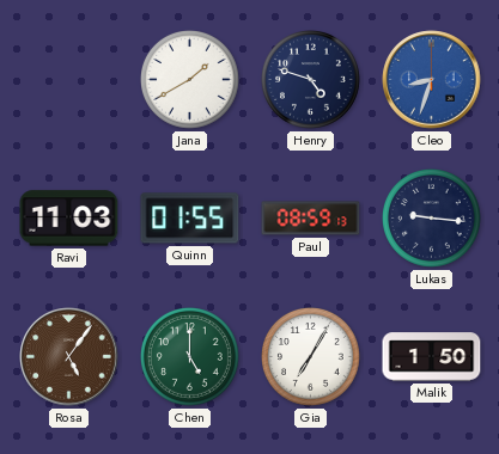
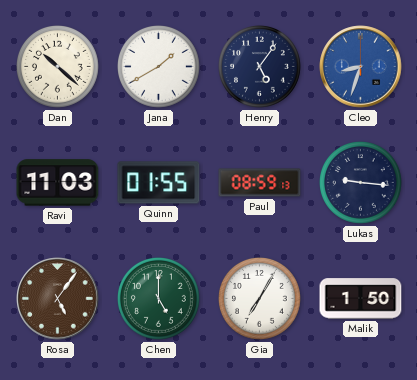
Dan: none -> 10:22 (58, 67)
Henry: 4:48 -> 5:06 (260, 67)
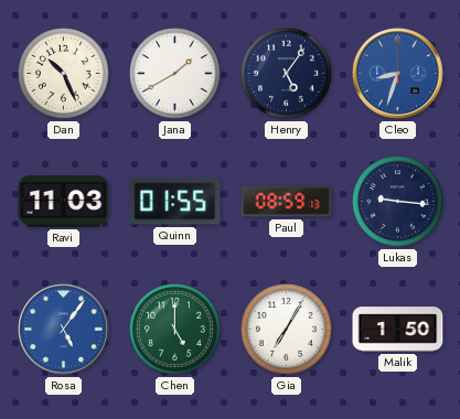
Dan: 10:22 -> 10:26 (64, 74)
Rosa dial: brown -> blue (64, 330)
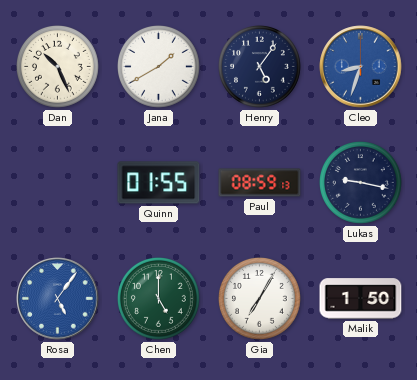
Ravi: 11:03 -> none (64, 202)
Lukas: 9:16 -> 9:17 (361, 183)
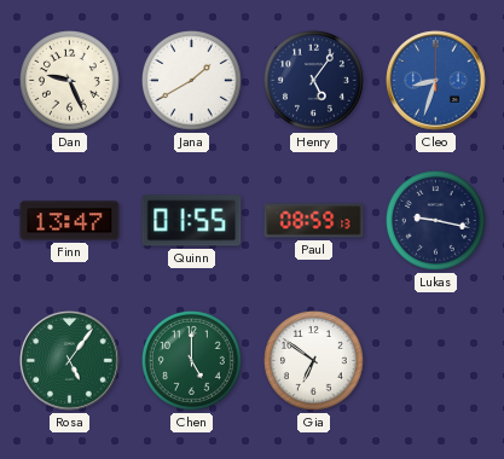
Dan: 10:26 -> 9:26 (70, 81)
Finn: none -> 13:47 (70, 221)
Rosa dial: blue -> green (70, 361)
Gia: 7:05 -> 6:51 (314, 361)
Malik: 1:50 -> none (361, 299)
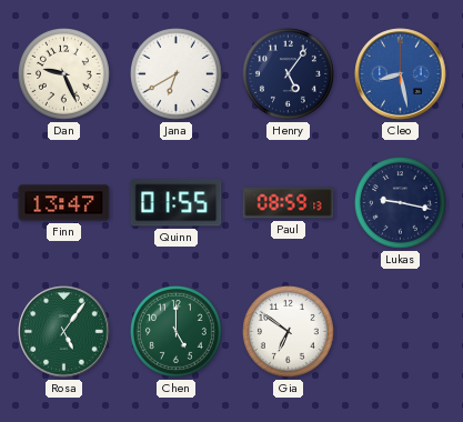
Jana: 1:40 -> 6:40 (177, 74)
Cleo: 8:33 -> 8:28 (401, 74)
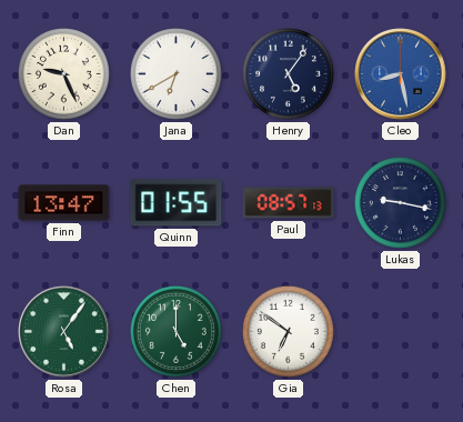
Paul: 08:59 -> 08:57 (289, 203)
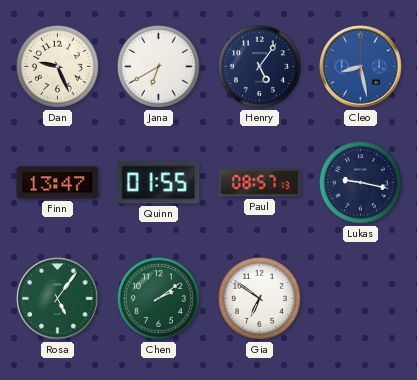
Chen: 5:00 -> 2:09 (159, 299)
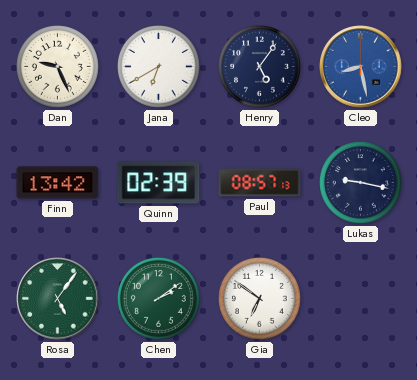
Finn: 13:47 -> 13:42 (58, 183)
Quinn: 01:55 -> 02:39 (159, 183)
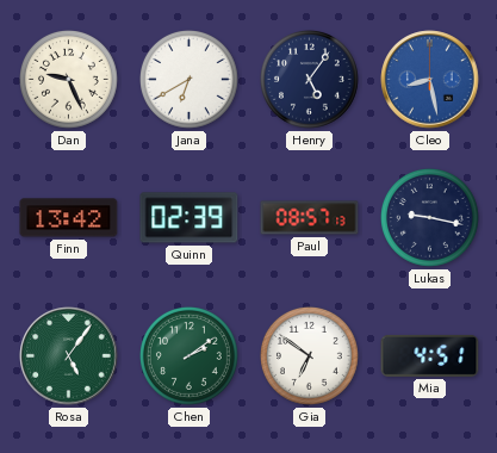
Mia: none -> 4:51 (430, 355)
